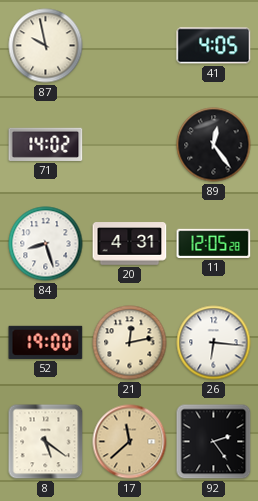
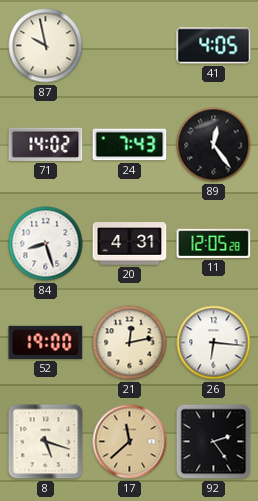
24: none -> 7:43 (130, 145)
8: 5:21 -> 5:18 (46, 442)
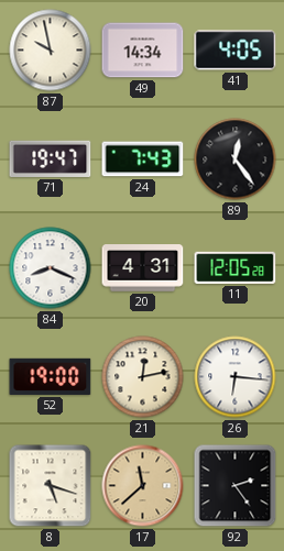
49: none -> 14:34 (143, 51)
71: 14:02 -> 19:47 (51, 158)
84: 8:27 -> 8:19 (51, 268)
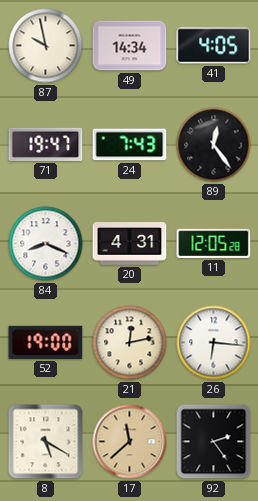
8: 5:18 -> 5:20 (46, 442)
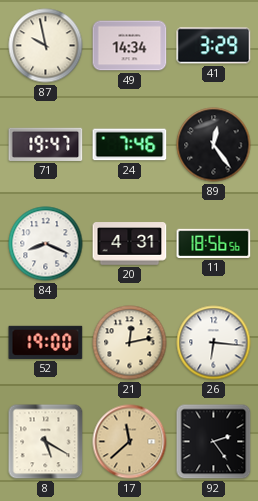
41: 4:05 -> 3:29 (214, 46)
24: 7:43 -> 7:46 (130, 145)
11: 12:05 -> 18:56 (214, 243)
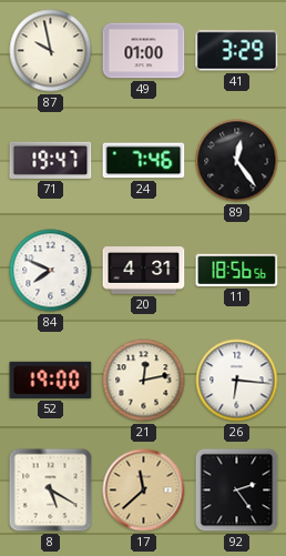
49: 14:34 -> 01:00 (144, 51)
84: 8:19 -> 7:49 (51, 271)
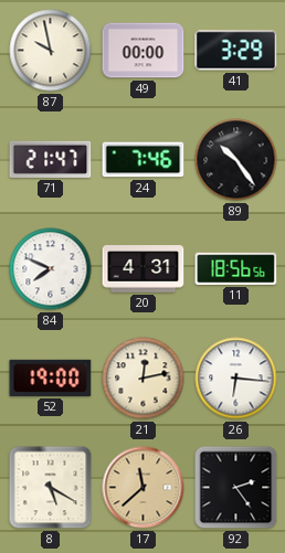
49: 01:00 -> 00:00 (144, 51)
71: 19:47 -> 21:47 (51, 159)
89: 12:24 -> 10:24 (236, 160)
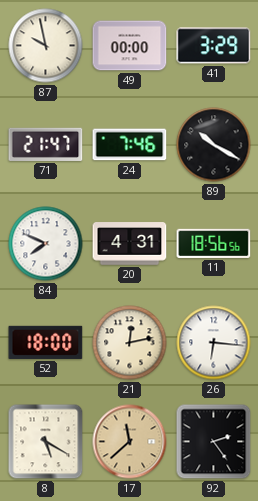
89: 10:24 -> 10:20 (214, 145)
52: 19:00 -> 18:00 (46, 342)
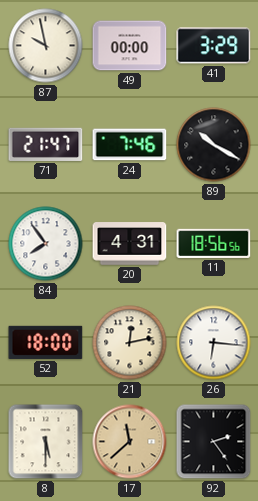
84: 7:49 -> 7:54 (46, 244)
8: 5:20 -> 5:30 (46, 442)
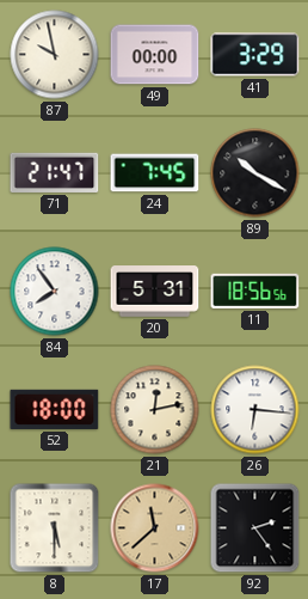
24: 7:46 -> 7:45 (155, 173)
20: 4:31 -> 5:31 (155, 292)
